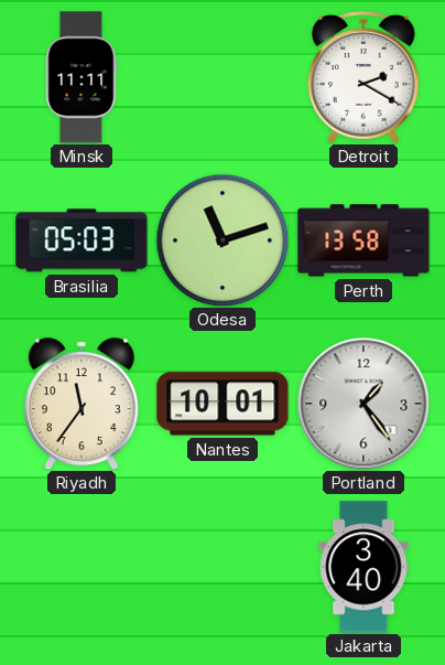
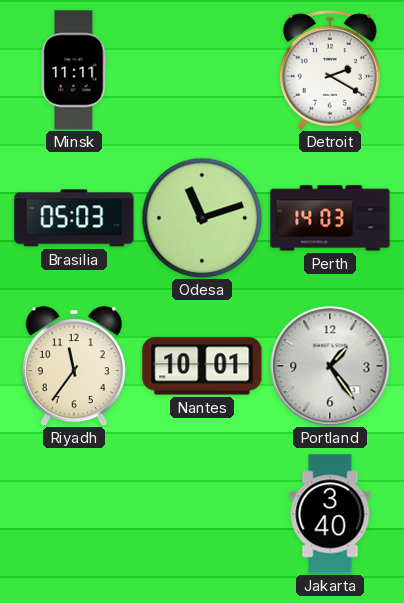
Perth: 13:58 -> 14:03 (330, 218)
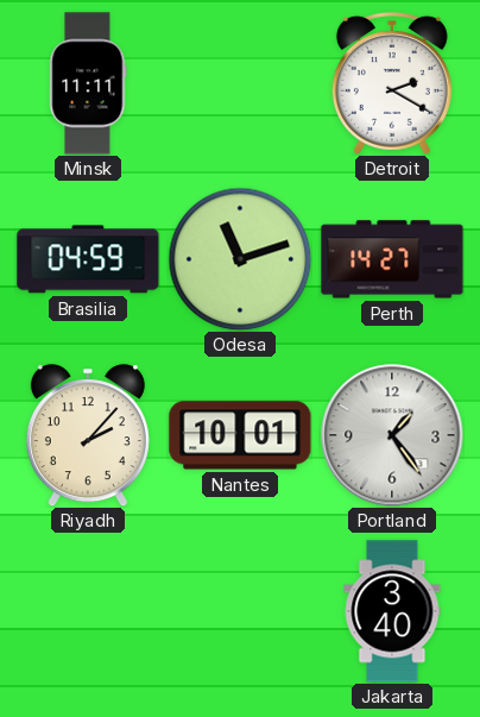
Brasilia: 05:03 -> 04:59 (88, 259)
Perth: 14:03 -> 14:27 (392, 259)
Riyadh: 11:36 -> 2:07 (88, 435)
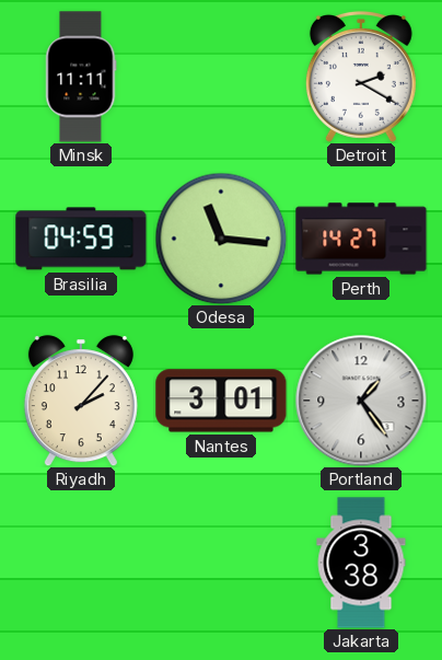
Odesa: 11:12 -> 11:16 (221, 239)
Nantes: 10:01 -> 3:01 (221, 401)
Jakarta: 3:40 -> 3:38 (361, 563)
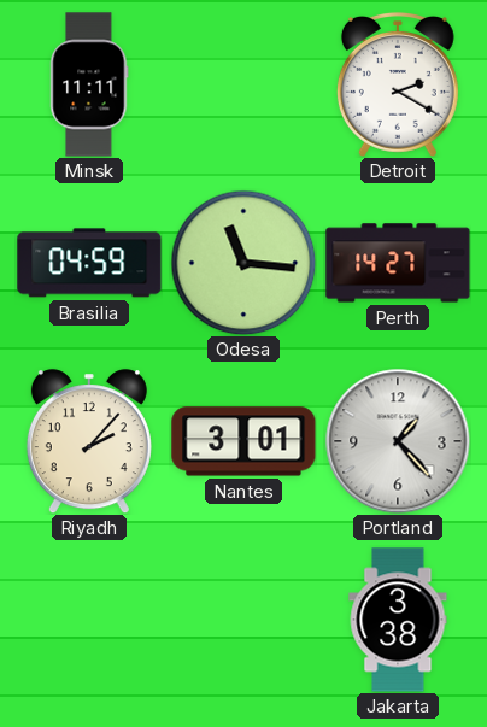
Portland: 1:24 -> 1:23 (398, 441)
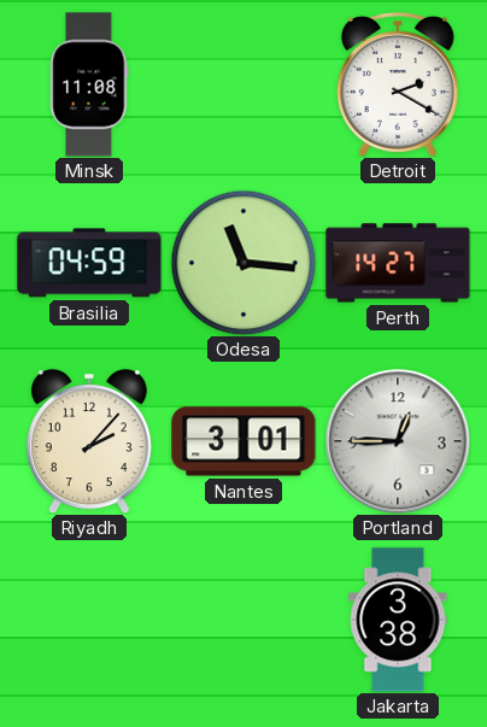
Minsk: 11:11 -> 11:08 (89, 84)
Portland: 1:23 -> 12:45 (398, 441)
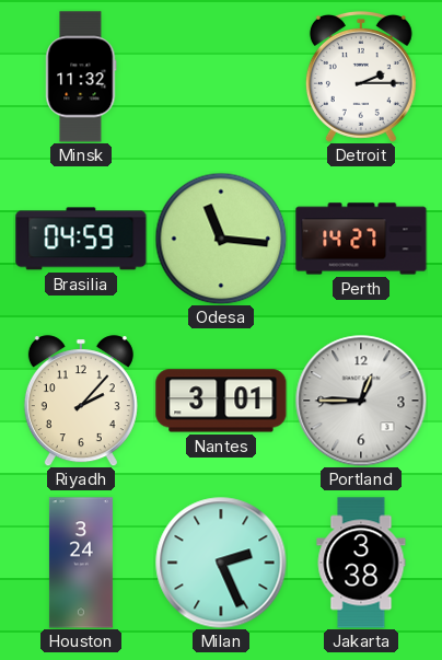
Minsk: 11:08 -> 11:32 (81, 77)
Detroit: 2:20 -> 2:15 (361, 77)
Houston: none -> 3:24 (81, 563)
Milan: none -> 2:26 (221, 563)
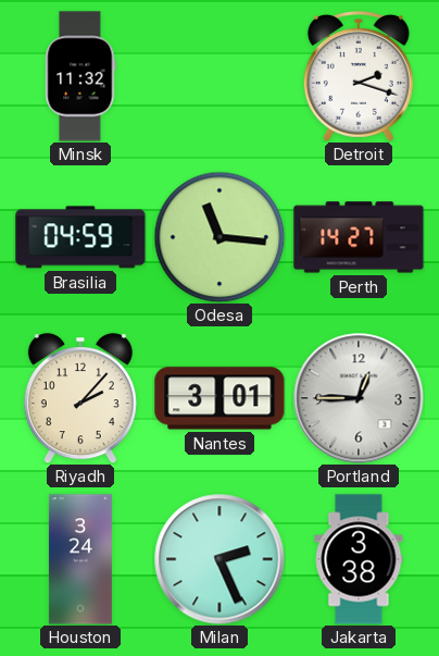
Detroit: 2:15 -> 2:18 (359, 76)
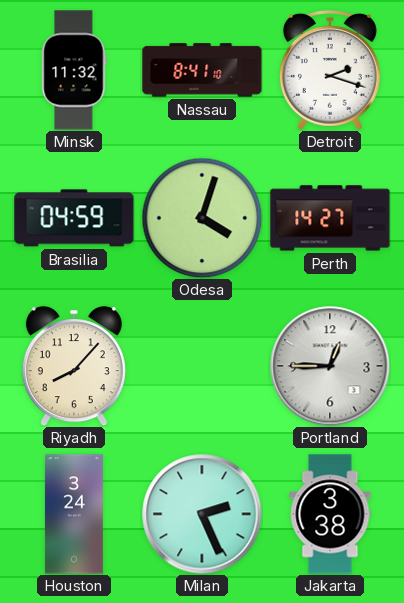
Nassau: none -> 8:41 (202, 70)
Odesa: 11:16 -> 4:03 (202, 218)
Riyadh: 2:07 -> 8:07 (74, 366)
Nantes: 3:01 -> none (220, 398)
